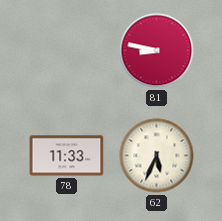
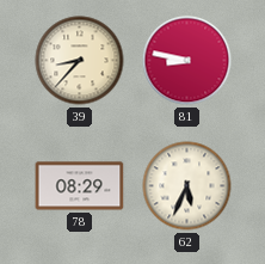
39: none -> 8:37 (80, 61)
78: 11:33 -> 08:29 (80, 186)
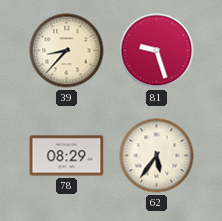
81: 8:47 -> 9:27 (157, 51)
62: 5:34 -> 5:36 (157, 156)
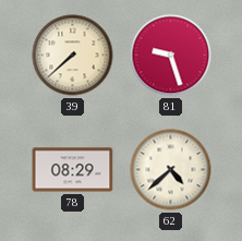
39: 8:37 -> 7:38 (73, 56)
62: 5:36 -> 4:38 (171, 170)
